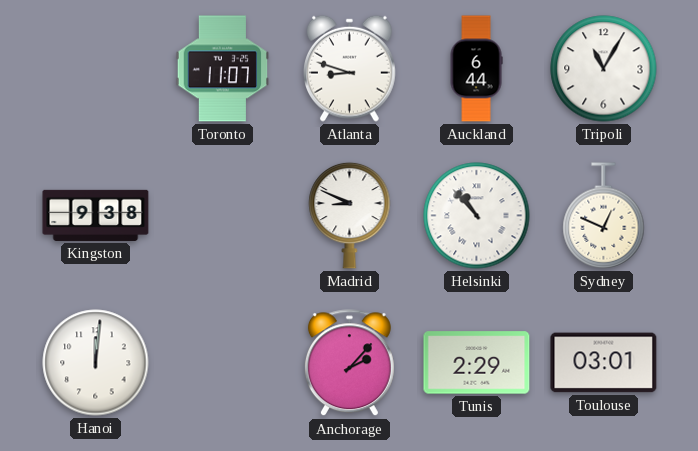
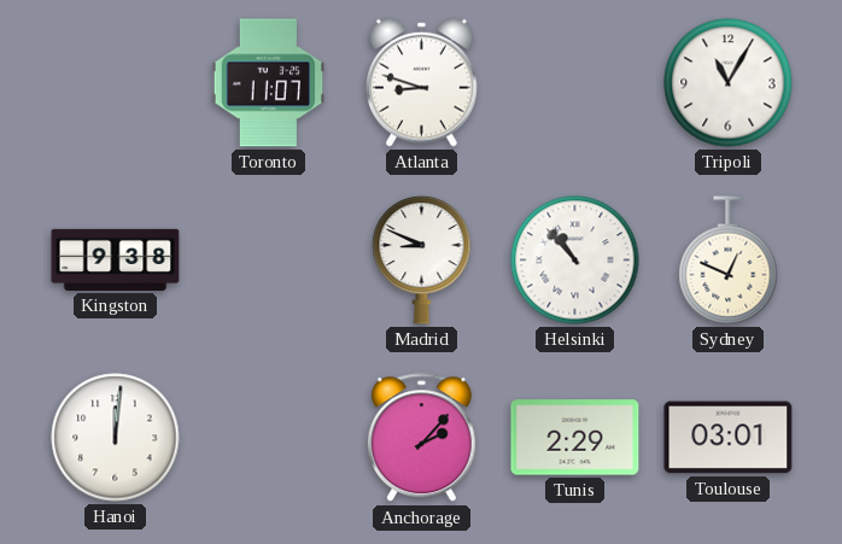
Auckland: 6:44 -> none (476, 69)
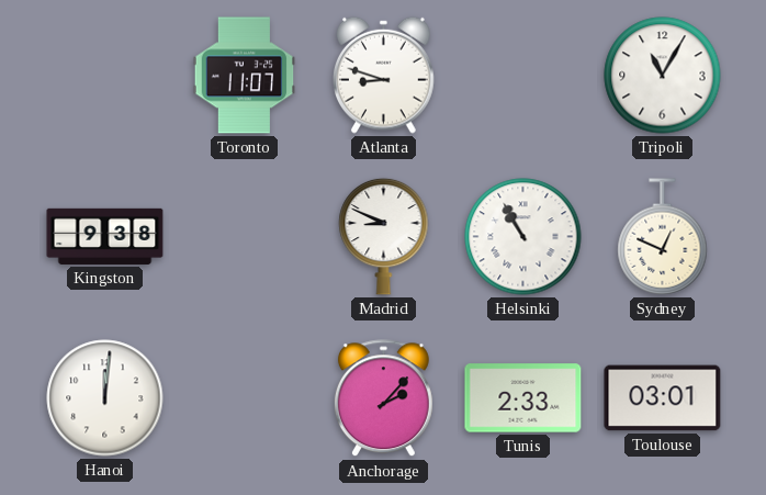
Helsinki: 10:53 -> 10:55 (523, 237)
Tunis: 2:29 -> 2:33 (523, 398)
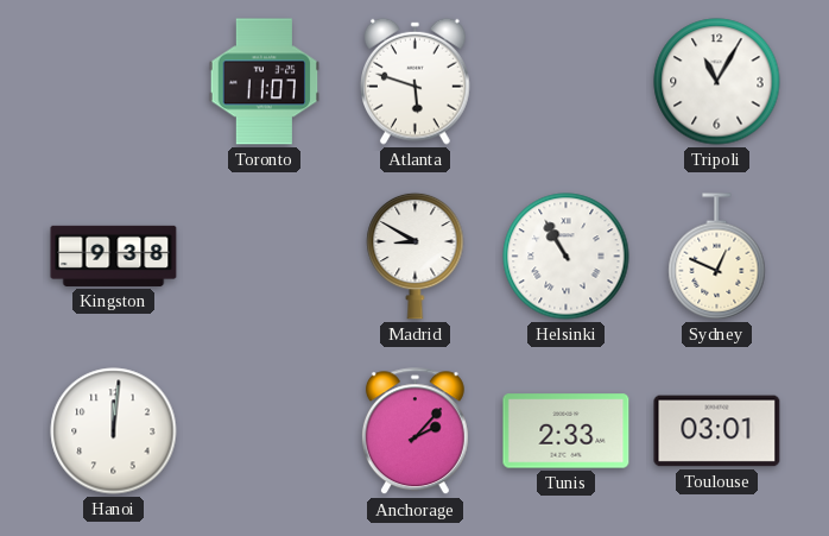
Atlanta: 8:48 -> 5:48 (416, 81)
Madrid: 8:49 -> 8:50 (416, 256)
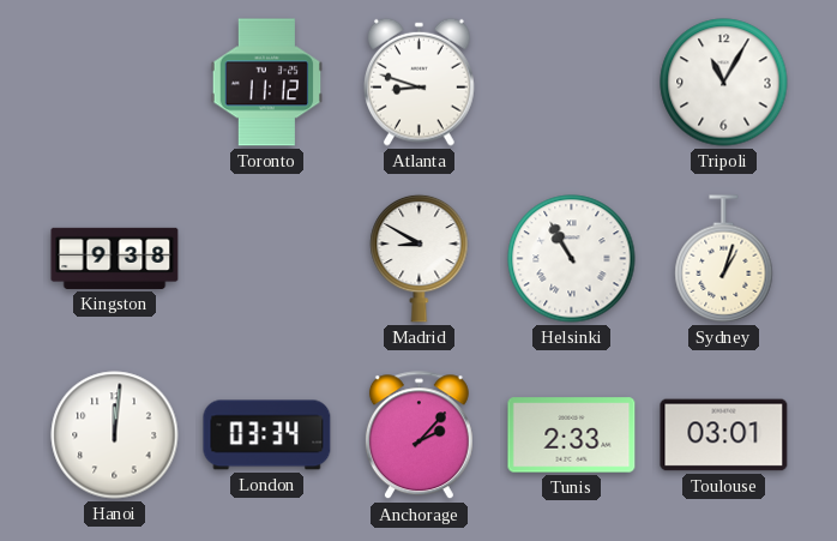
Toronto: 11:07 -> 11:12 (267, 83)
Atlanta: 5:48 -> 8:48 (420, 82)
Sydney: 12:49 -> 1:03 (724, 259)
London: none -> 03:34 (267, 435)
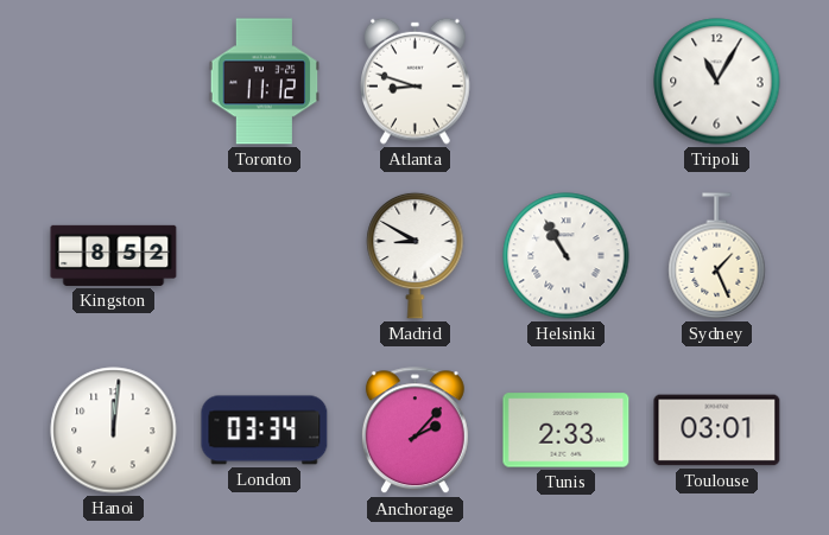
Kingston: 9:38 -> 8:52 (114, 255)
Sydney: 1:03 -> 1:26 (717, 256)
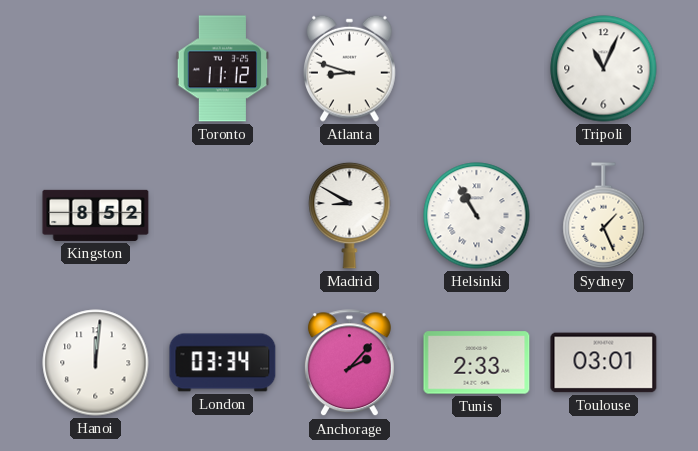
Tripoli: 11:05 -> 11:04 (604, 69)
